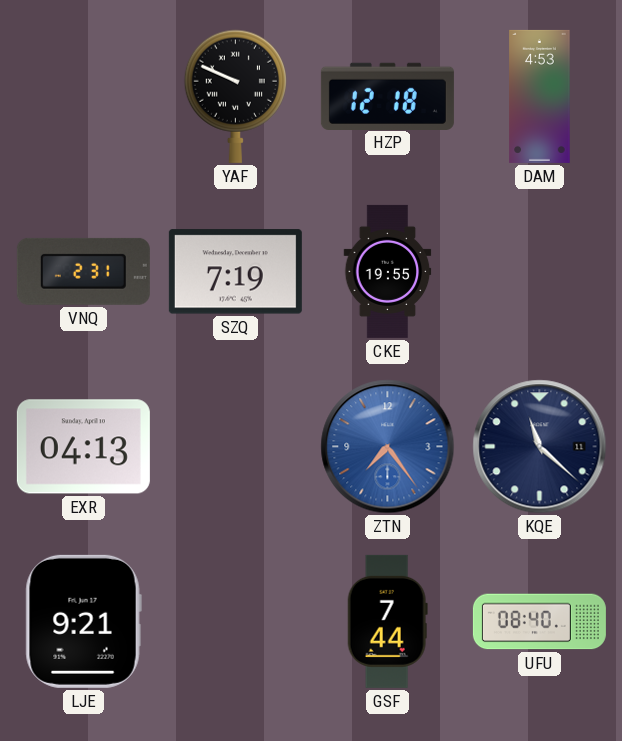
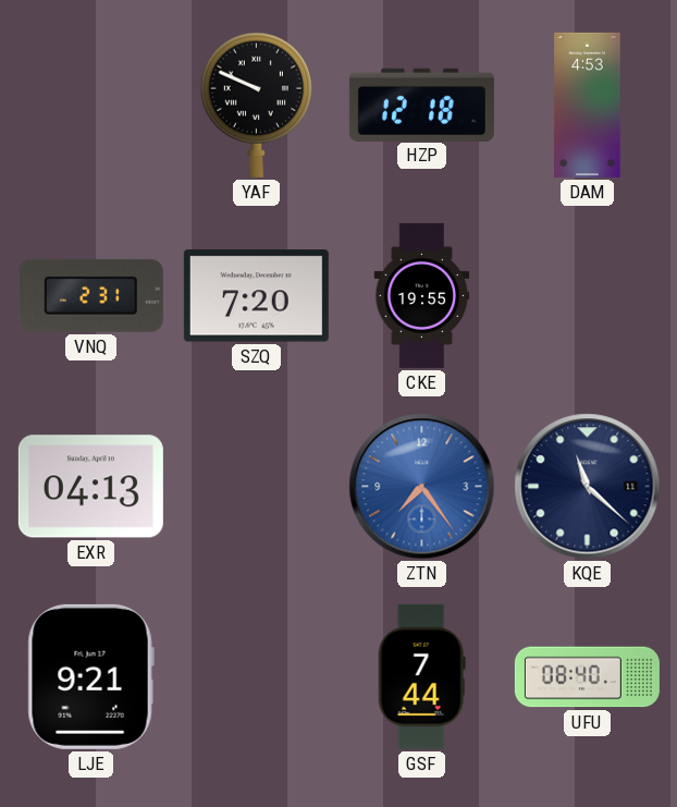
SZQ: 7:19 -> 7:20 (256, 296)
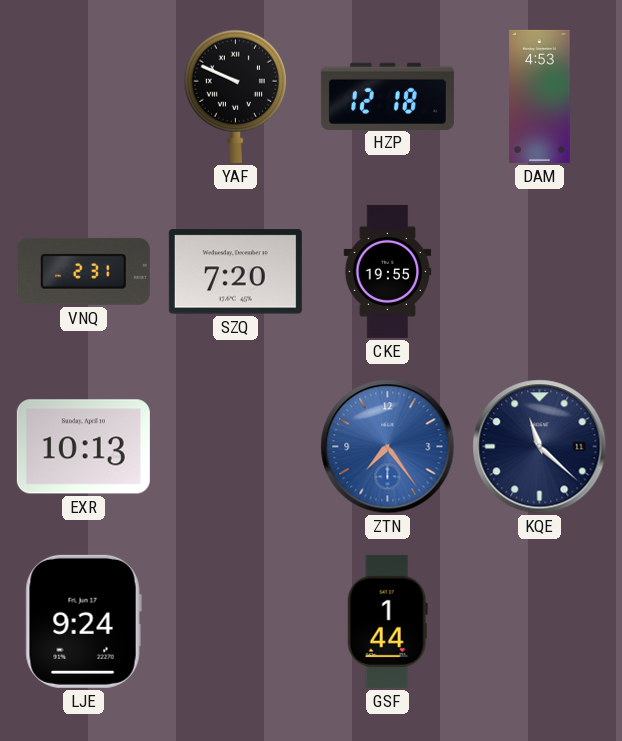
EXR: 04:13 -> 10:13 (83, 447)
LJE: 9:21 -> 9:24 (83, 621)
GSF: 7:44 -> 1:44 (387, 621)
UFU: 08:40 -> none (587, 677)
